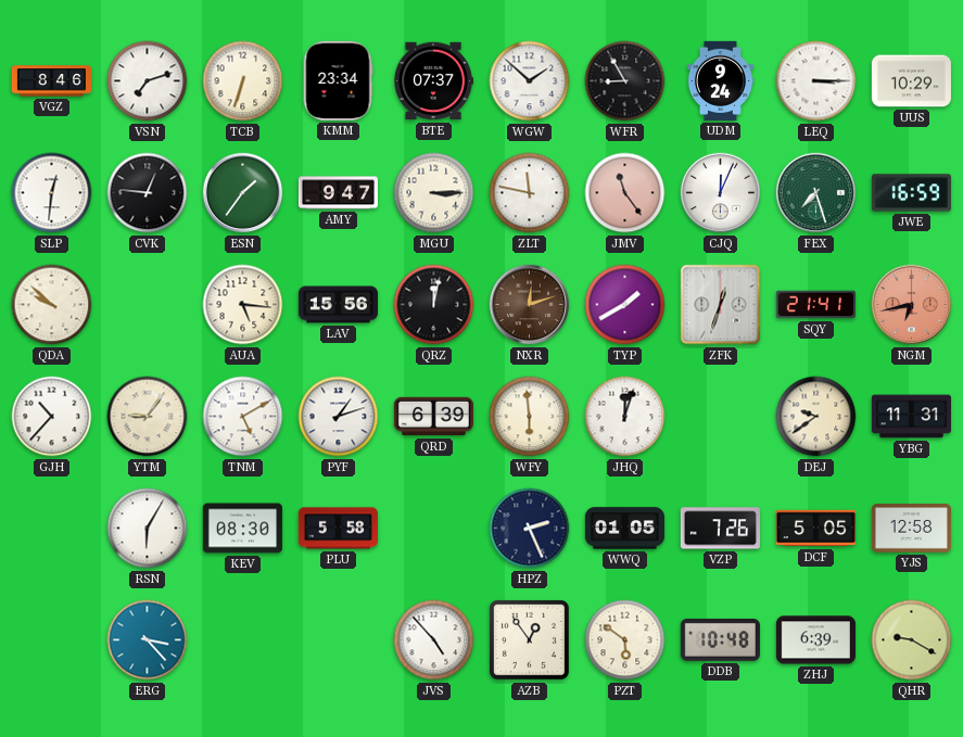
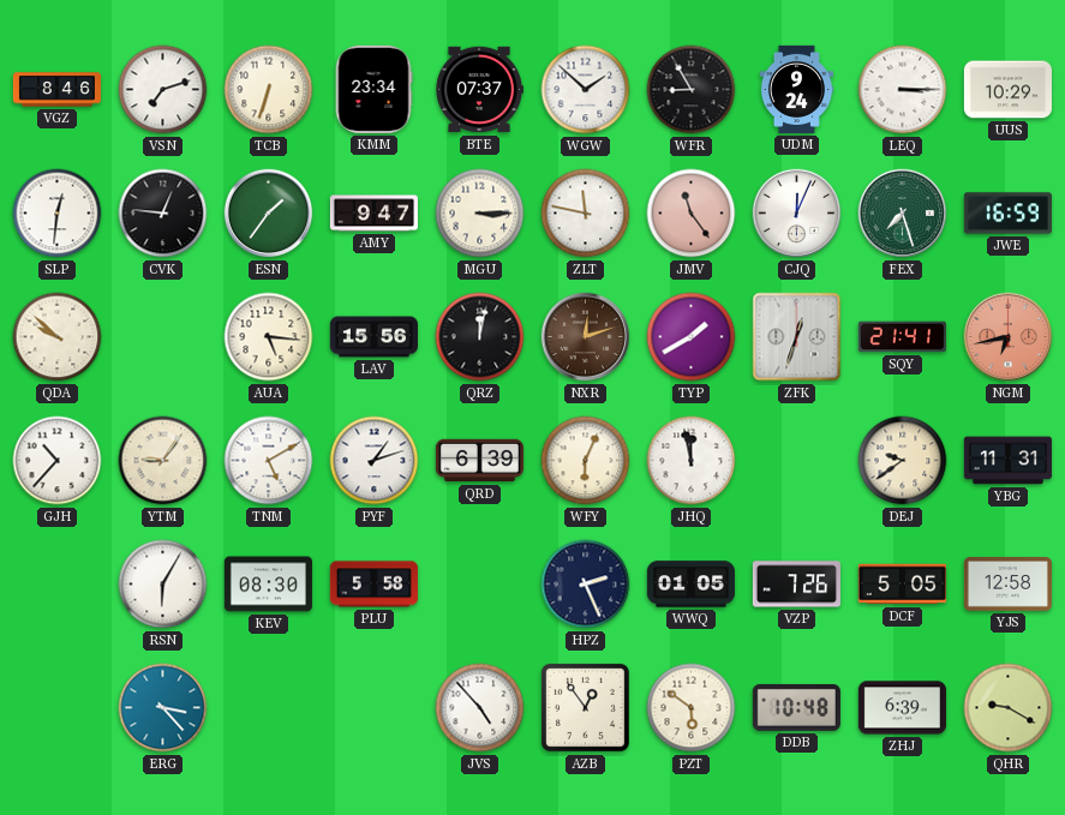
WFY: 5:59 -> 6:04 (586, 461)
JHQ: 12:03 -> 11:58 (692, 461)
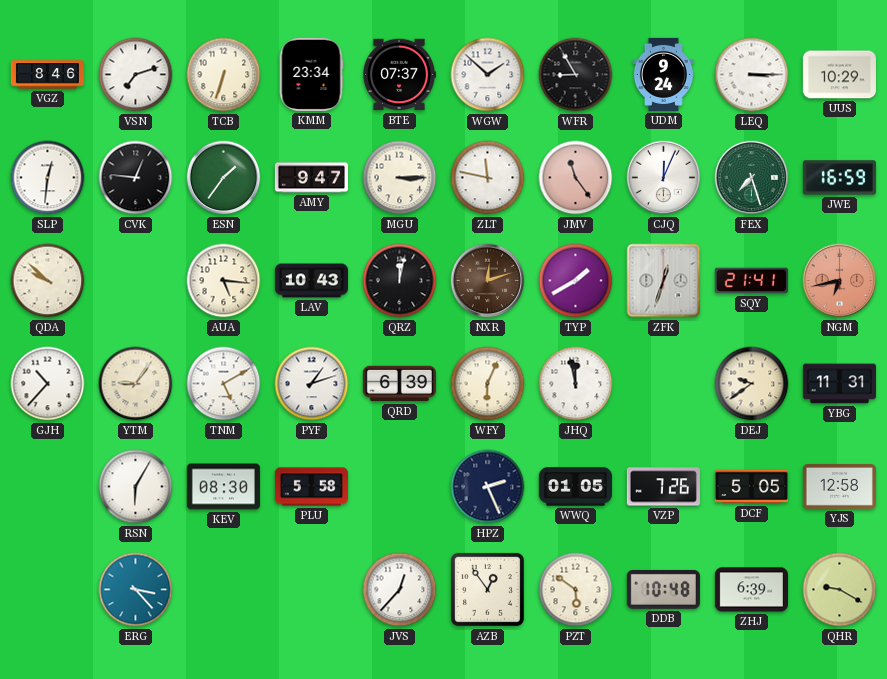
LAV: 15:56 -> 10:43 (311, 281)
JVS: 4:53 -> 12:37 (400, 590)
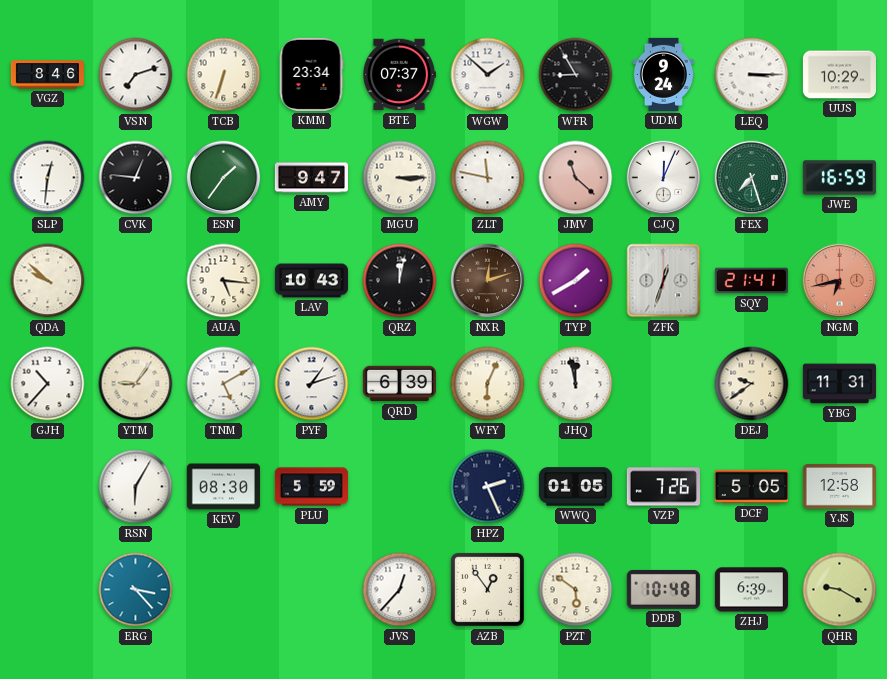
JMV: 11:24 -> 11:22 (576, 178)
PLU: 5:58 -> 5:59 (311, 487)
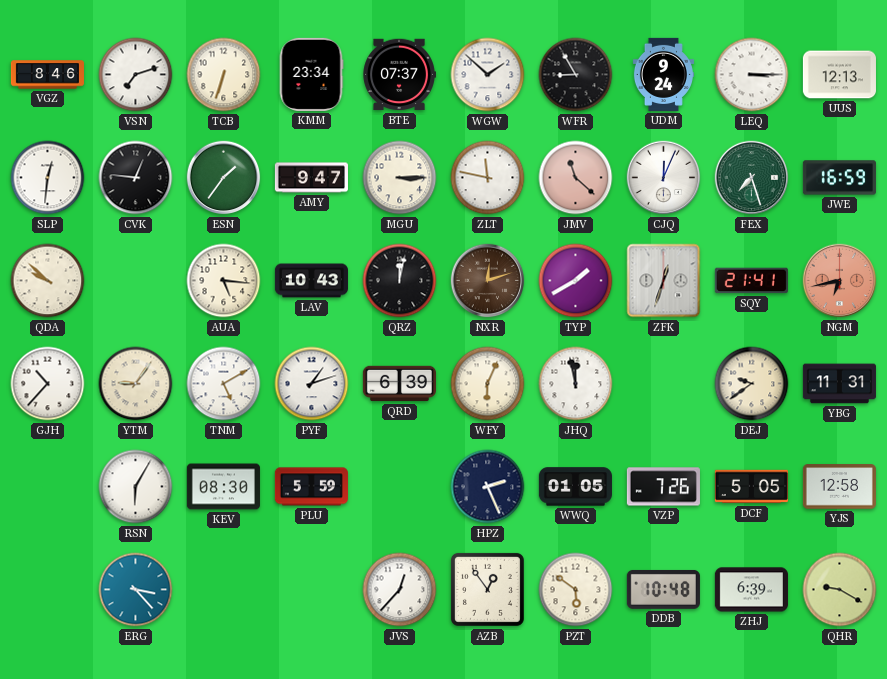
UUS: 10:29 -> 12:13 (839, 75)
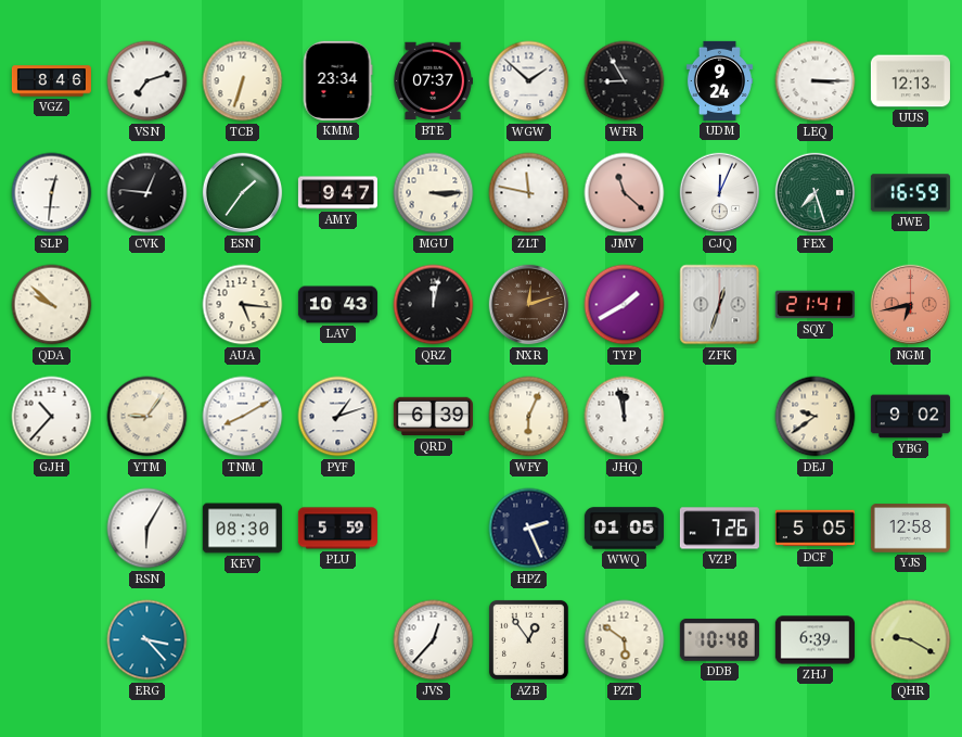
TNM: 5:10 -> 8:10 (243, 417)
YBG: 11:31 -> 9:02 (910, 417)
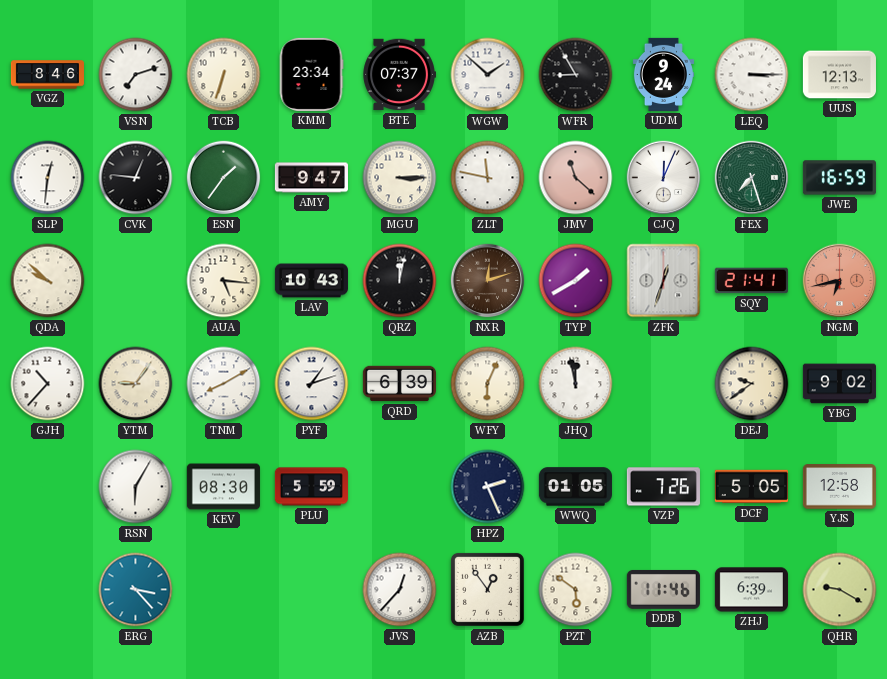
DDB: 10:48 -> 11:46 (663, 589)
